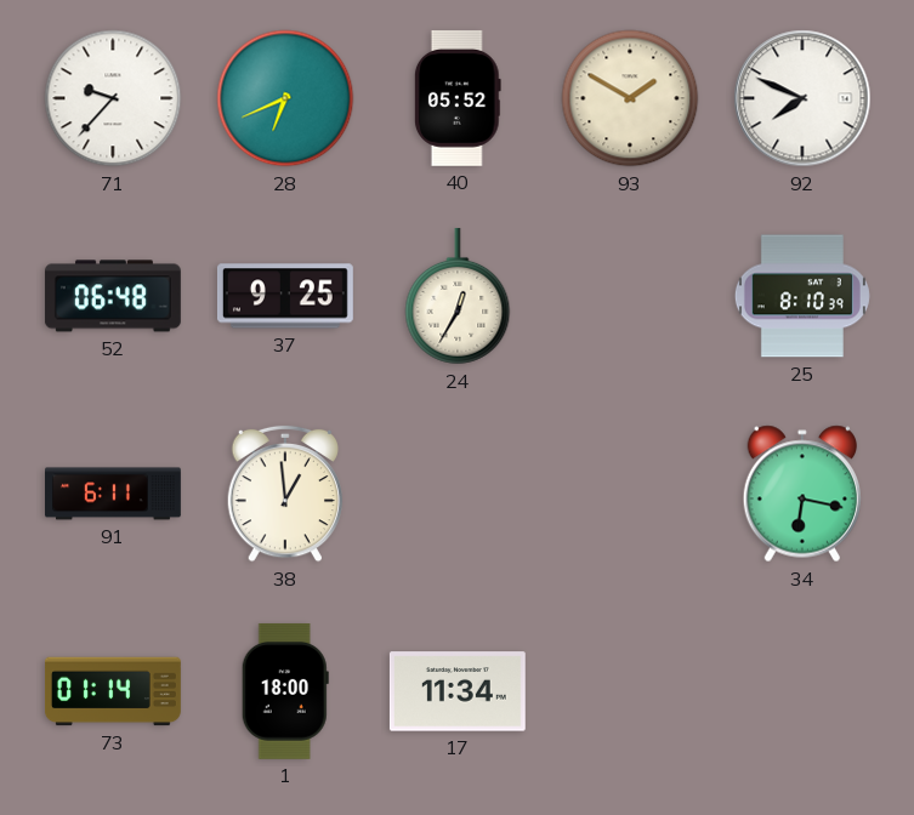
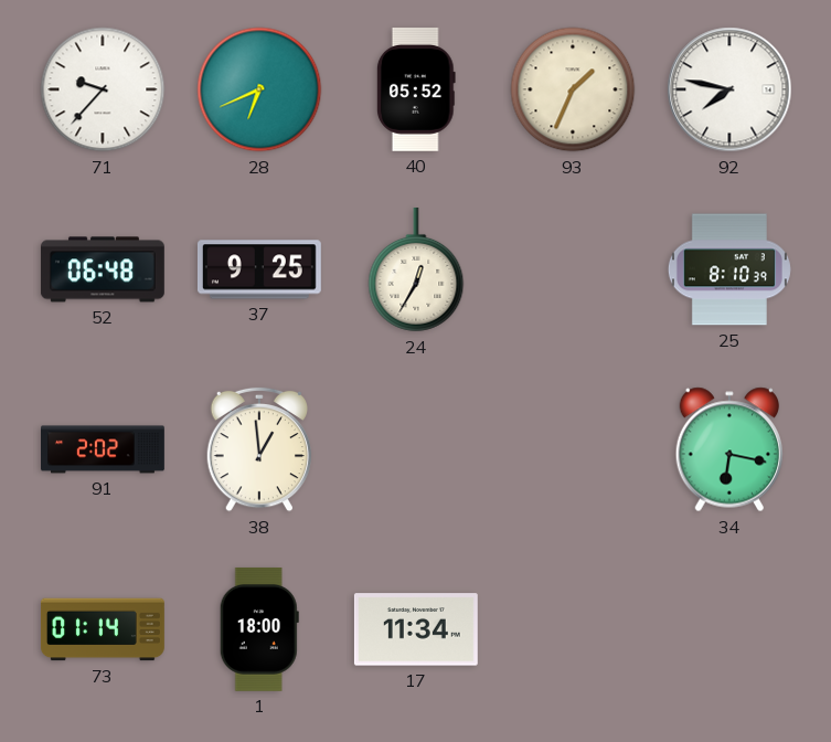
93: 1:50 -> 1:34 (573, 89)
92: 7:49 -> 7:47 (729, 89)
91: 6:11 -> 2:02 (104, 449)
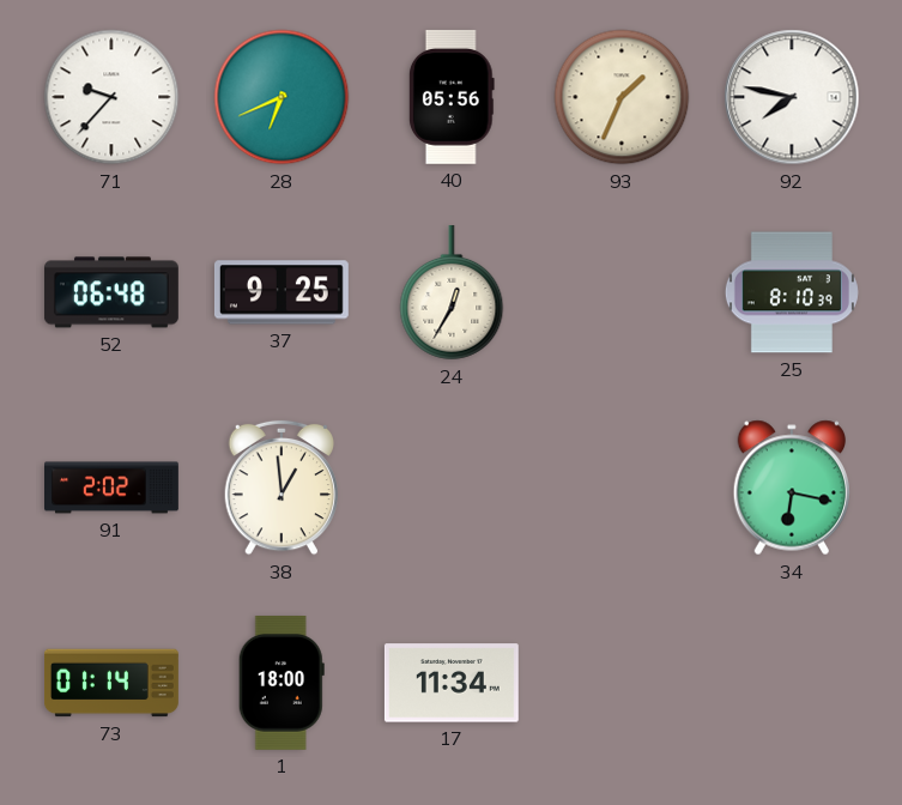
40: 05:52 -> 05:56 (452, 97)
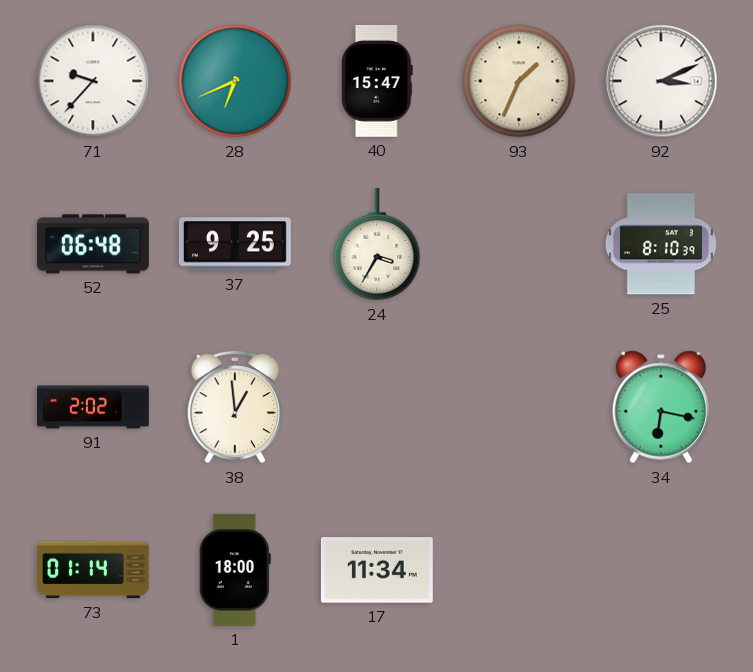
40: 05:56 -> 15:47 (377, 81)
92: 7:47 -> 3:11 (661, 81)
24: 12:35 -> 3:35 (377, 244)
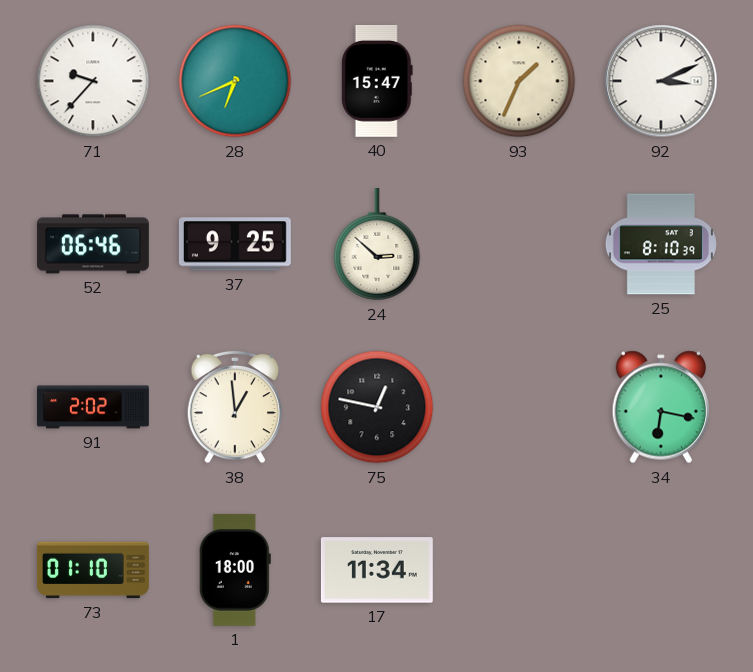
52: 06:48 -> 06:46 (93, 244)
24: 3:35 -> 2:52 (377, 244)
75: none -> 12:47 (377, 407)
73: 01:14 -> 01:10 (94, 570)
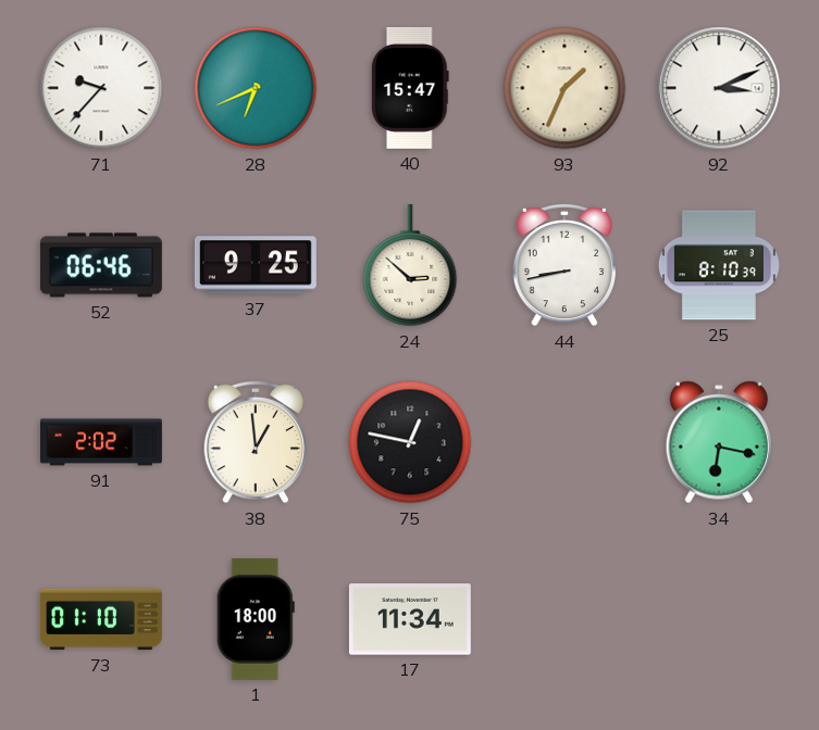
44: none -> 8:43 (563, 265)
